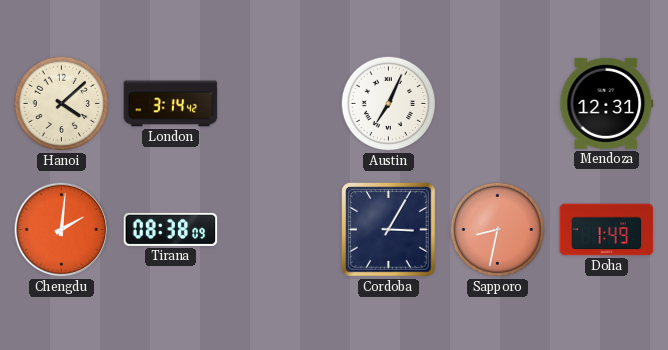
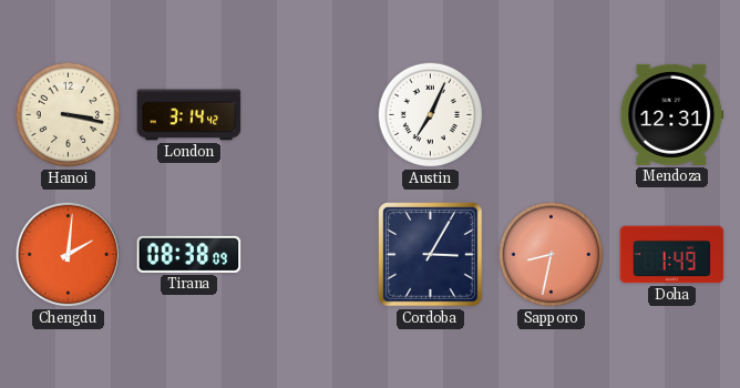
Hanoi: 4:08 -> 3:17 (69, 115)
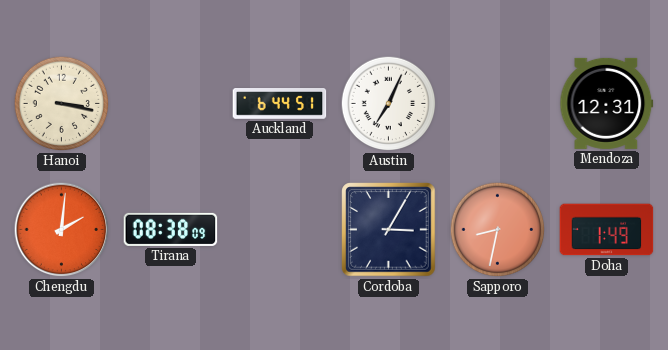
London: 3:14 -> none (189, 115)
Auckland: none -> 6:44 (280, 104)
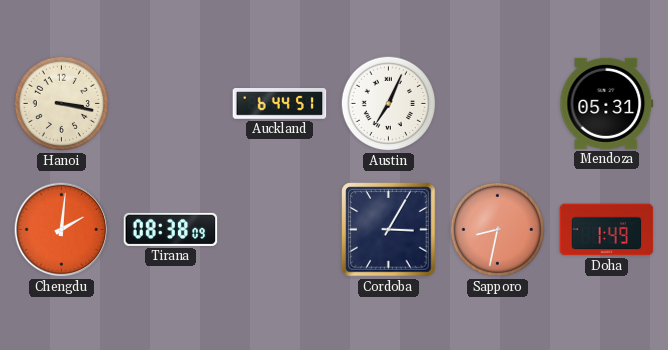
Mendoza: 12:31 -> 05:31 (607, 103)
